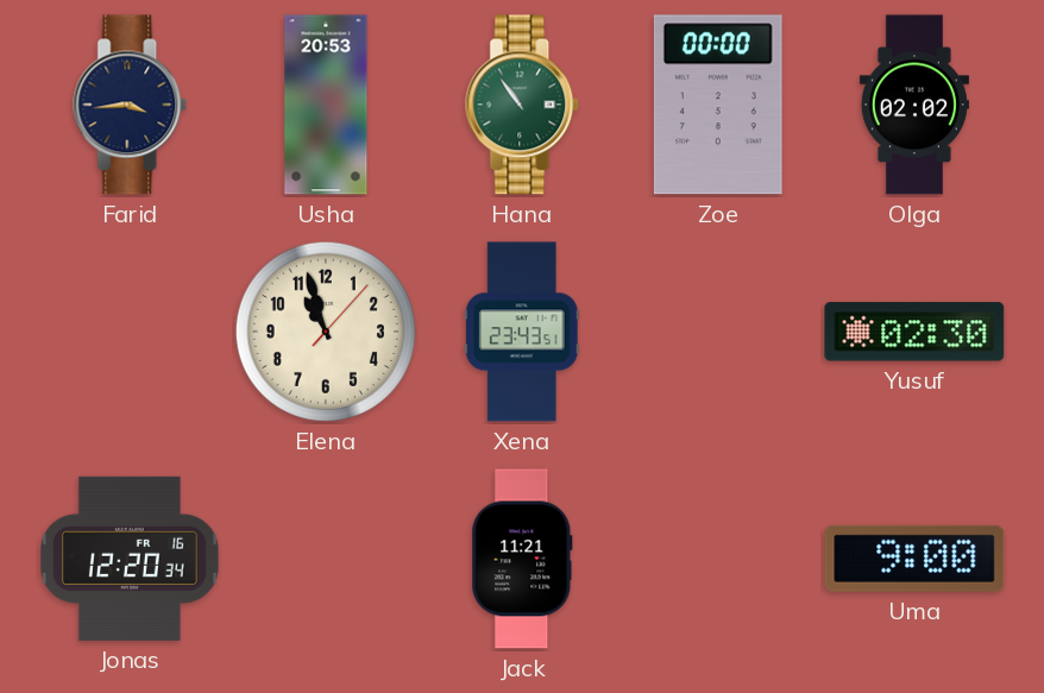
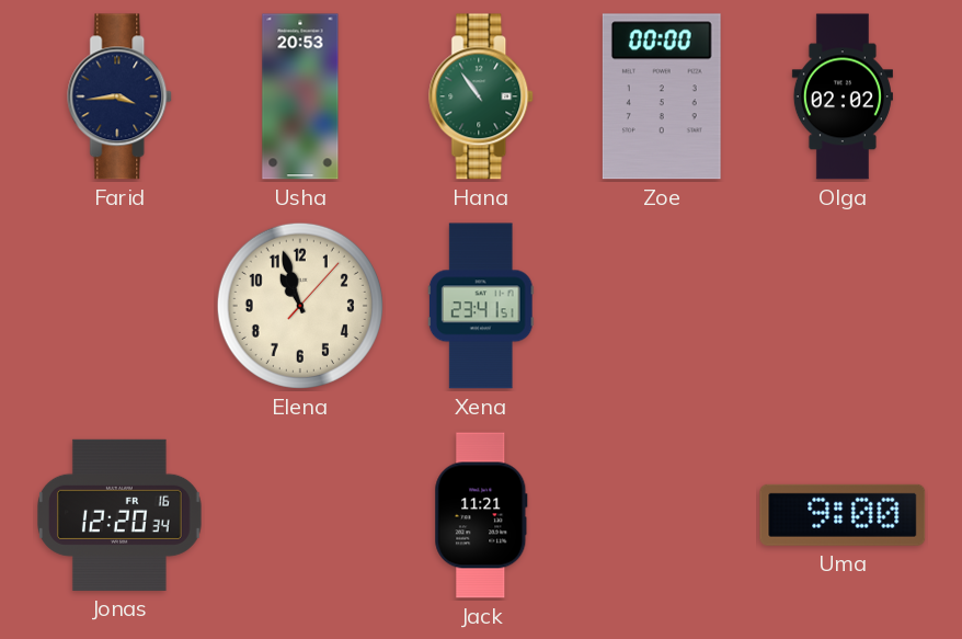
Xena: 23:43 -> 23:41 (481, 306)
Yusuf: 02:30 -> none (914, 332)
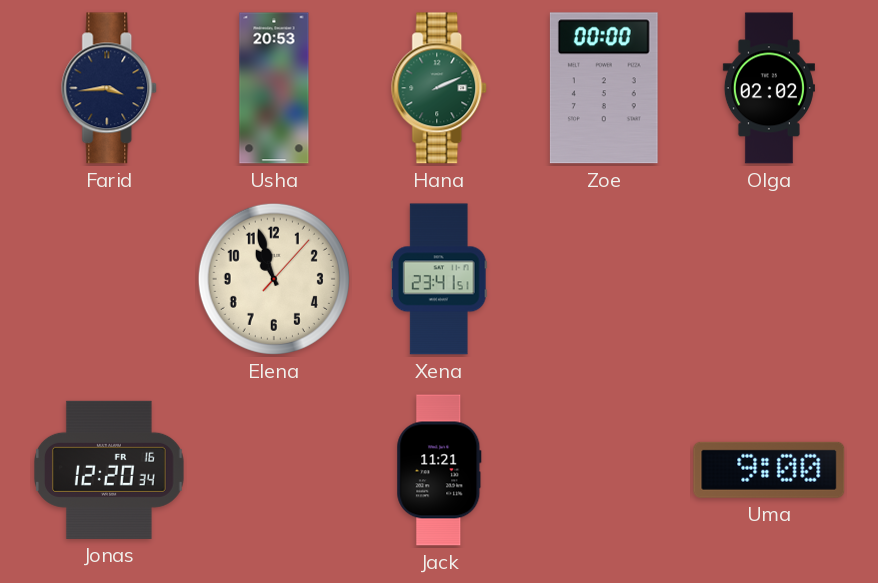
Hana: 10:54 -> 2:11 (440, 88)
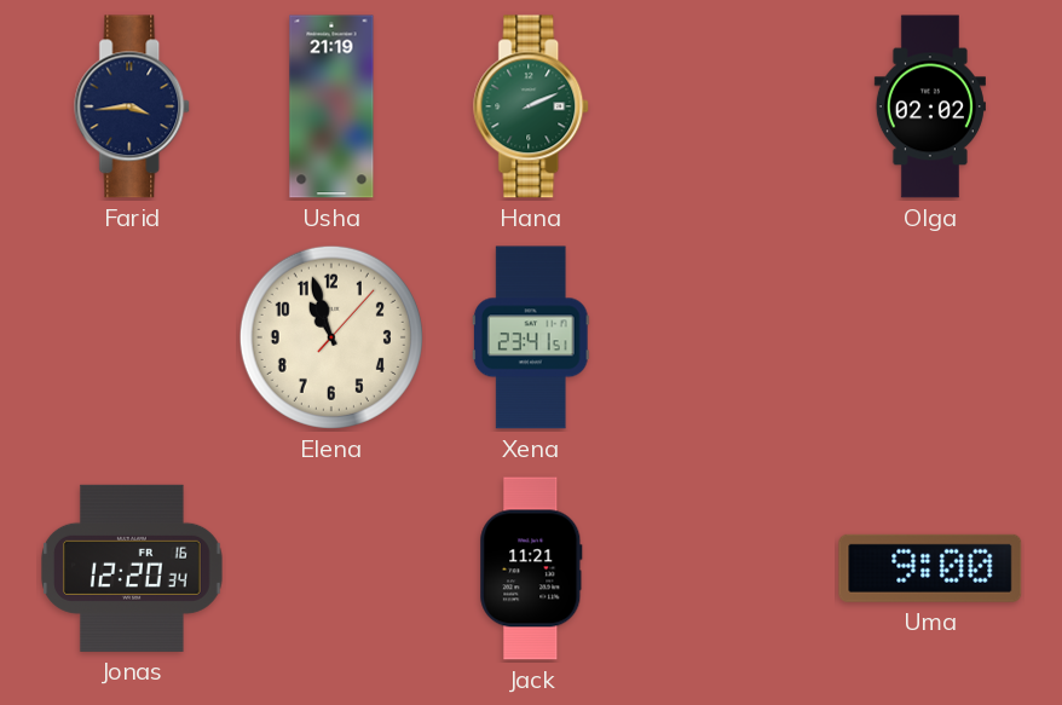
Usha: 20:53 -> 21:19 (331, 106)
Zoe: 00:00 -> none (604, 88)
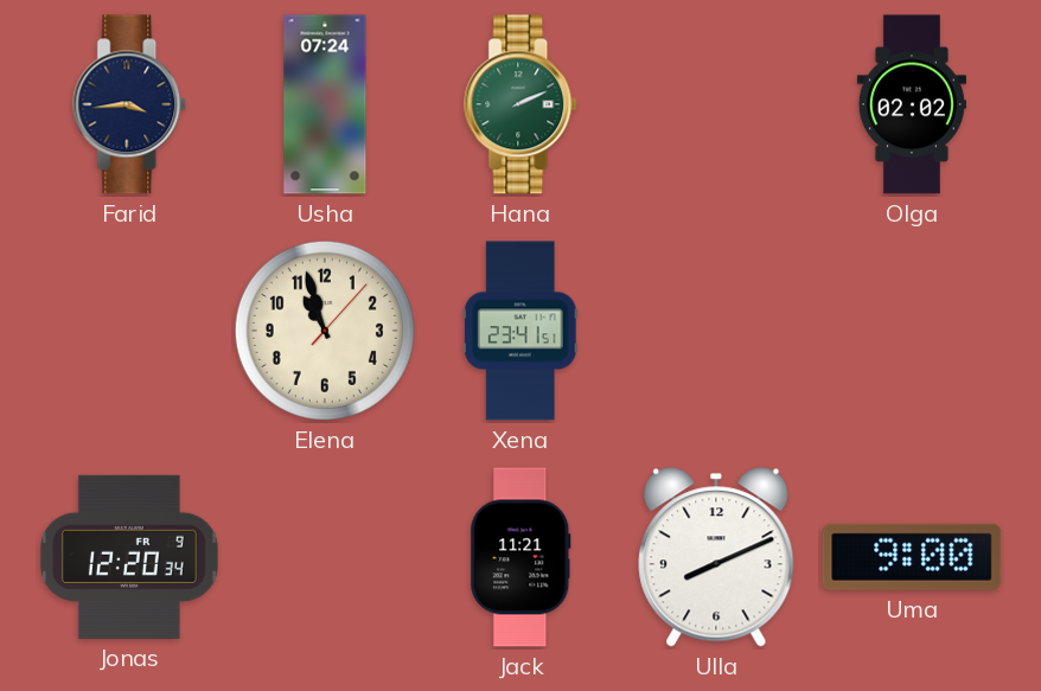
Usha: 21:19 -> 07:24 (325, 104)
Jonas date: FR 16 -> FR 9 (130, 557)
Ulla: none -> 8:11 (716, 557)
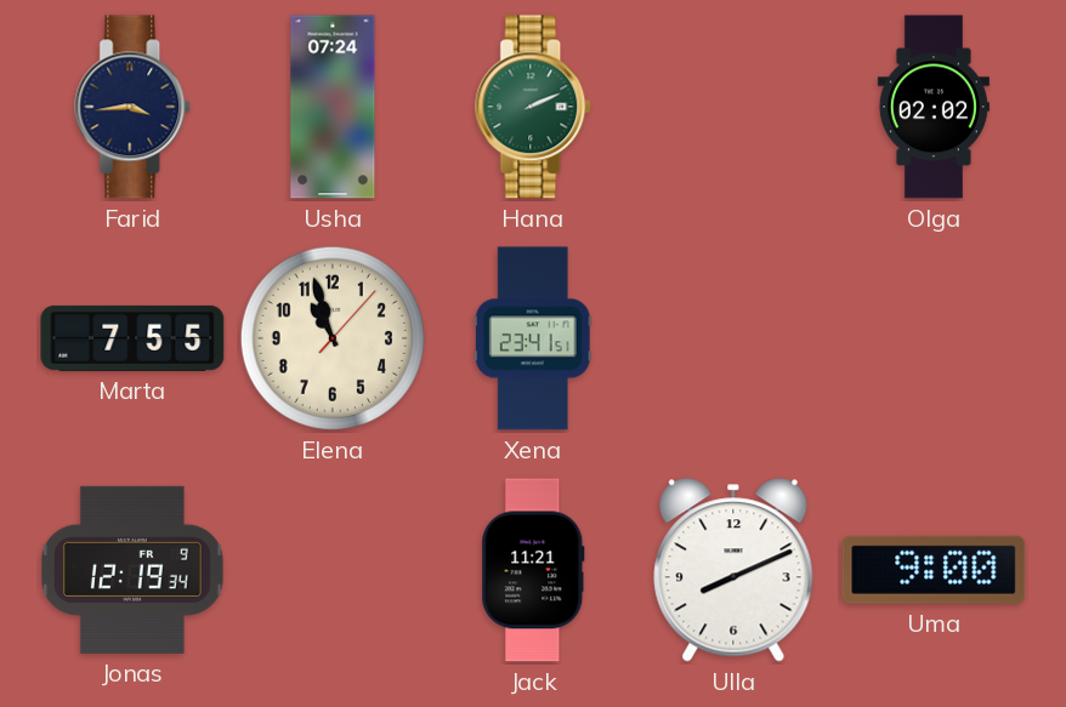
Marta: none -> 7:55 (132, 338)
Jonas: 12:20 -> 12:19 (134, 570)
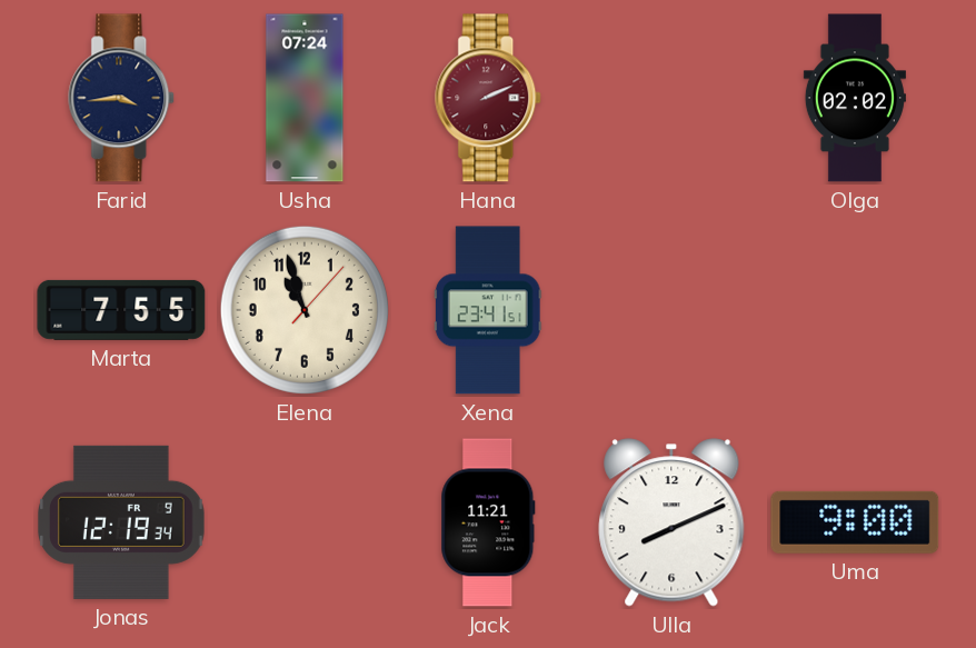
Hana dial: green -> burgundy (489, 98)
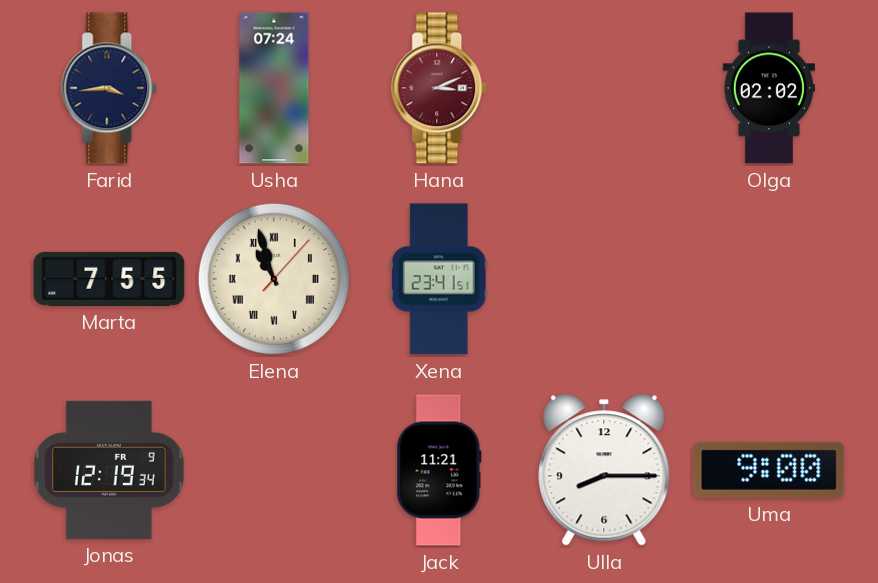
Hana: 2:11 -> 3:11 (440, 88)
Elena numerals: Arabic -> Roman (274, 279)
Ulla: 8:11 -> 8:15 (604, 470)
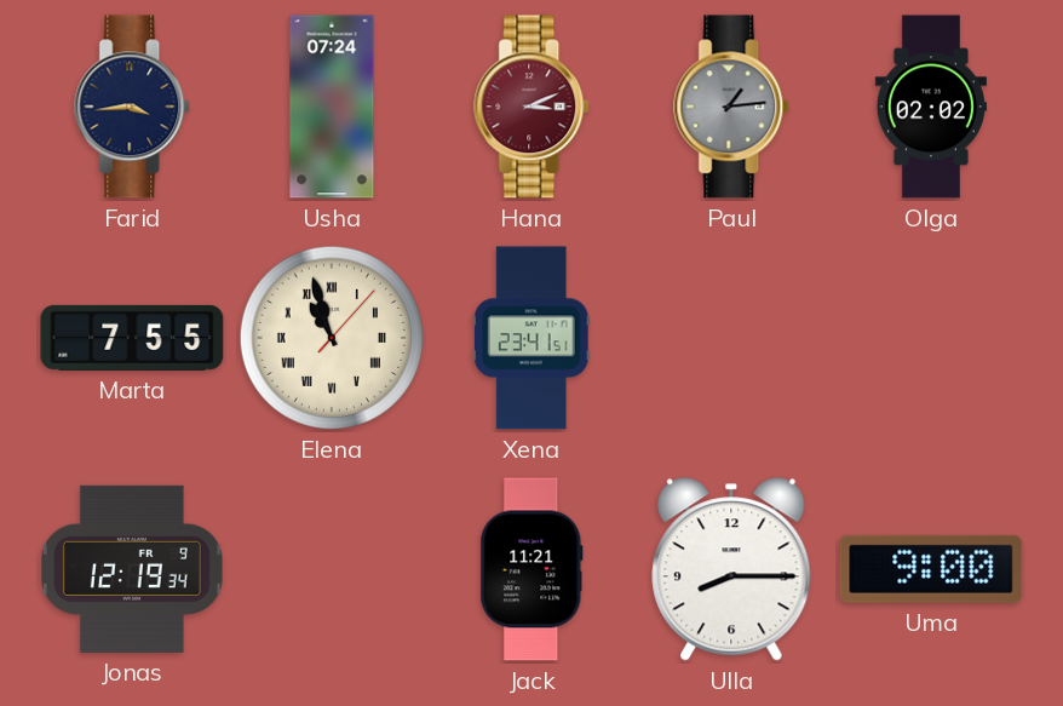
Paul: none -> 1:14 (732, 107)
